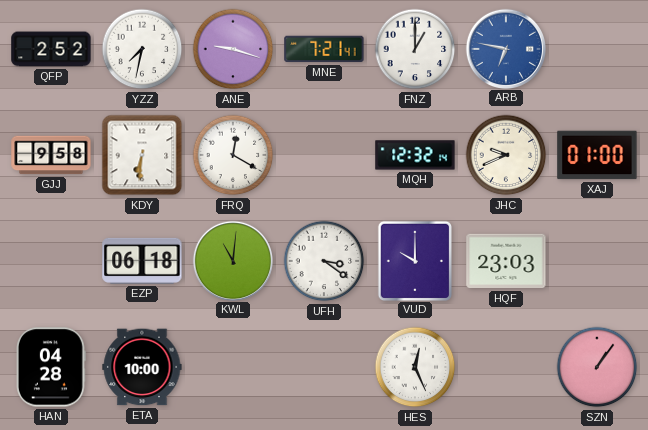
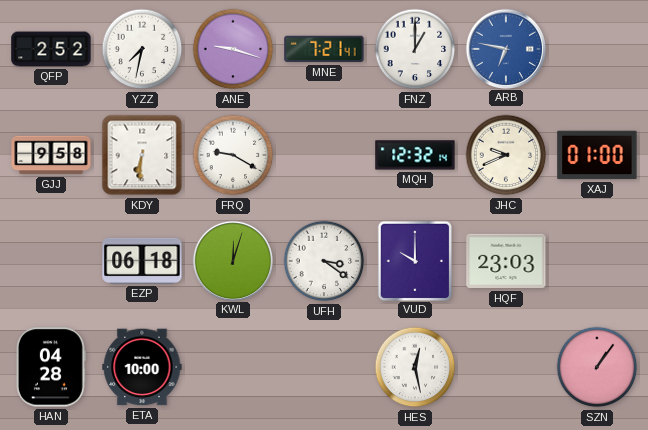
FRQ: 12:20 -> 9:20 (233, 155)
KWL: 11:01 -> 12:03 (232, 260)
HES: 12:26 -> 12:28 (415, 367)
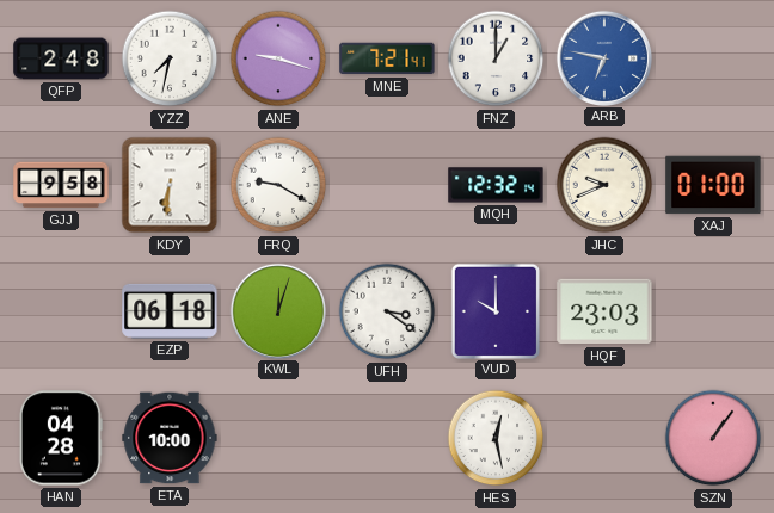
QFP: 2:52 -> 2:48 (61, 58)
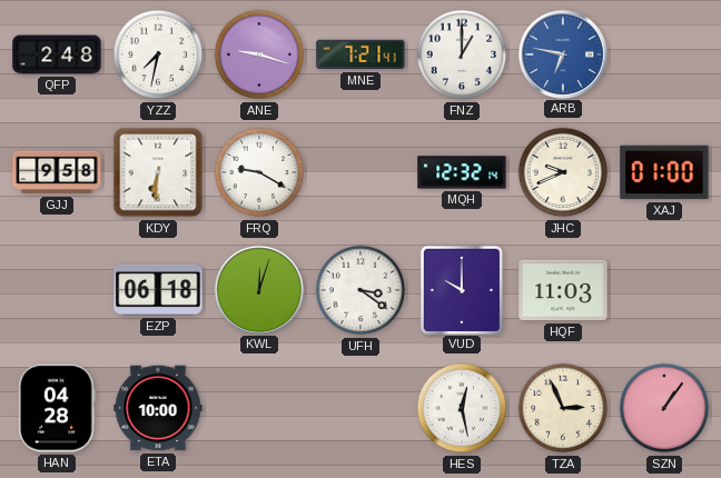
HQF: 23:03 -> 11:03 (563, 290)
TZA: none -> 2:56 (563, 408)
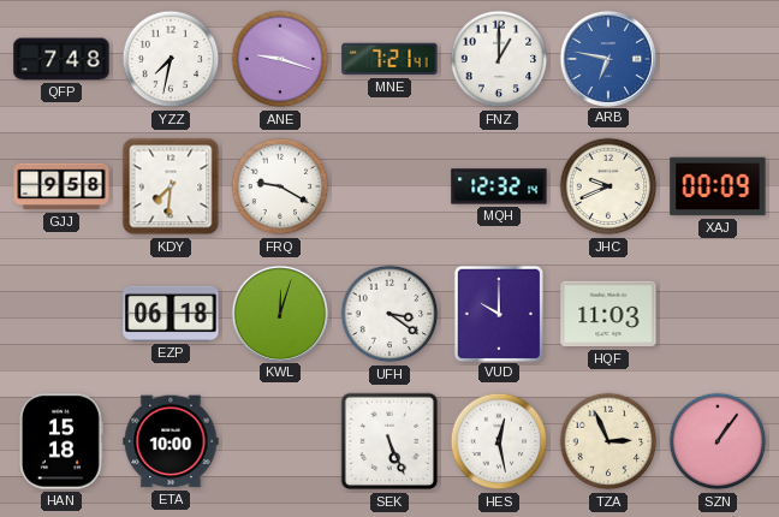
QFP: 2:48 -> 7:48 (61, 59)
KDY: 6:31 -> 7:31 (171, 186)
XAJ: 01:00 -> 00:09 (718, 186)
HAN: 04:28 -> 15:18 (61, 441)
SEK: none -> 5:26 (389, 441)
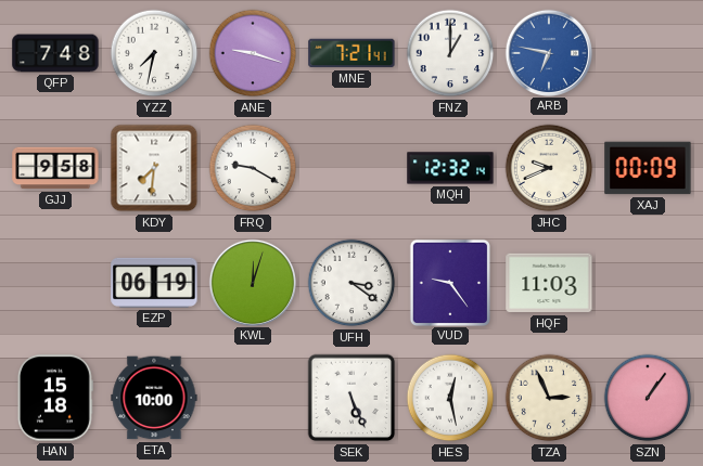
EZP: 06:18 -> 06:19 (154, 283)
VUD: 10:00 -> 9:24 (449, 282)
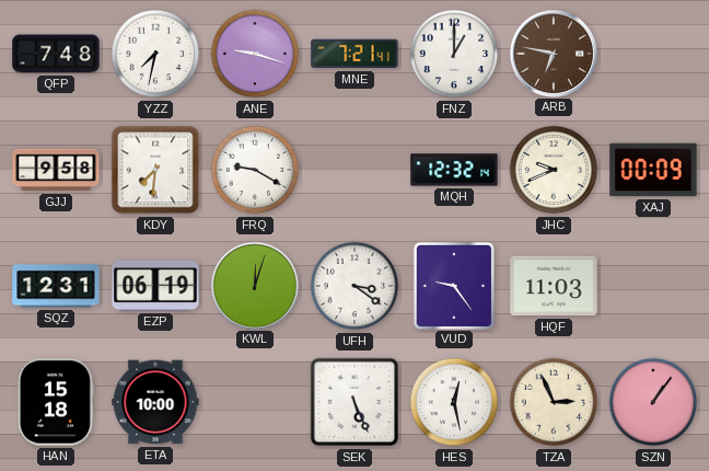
ARB dial: blue -> brown (553, 53)
SQZ: none -> 12:31 (56, 286)
